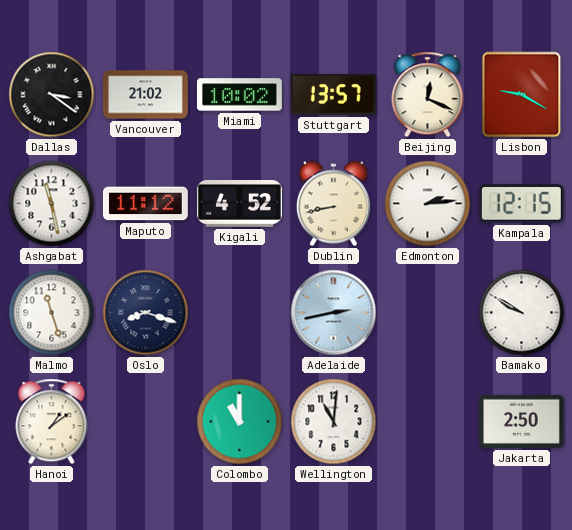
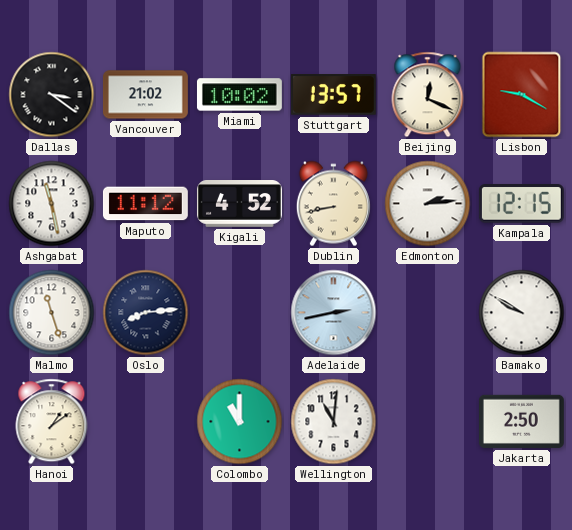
Oslo: 8:18 -> 8:14 (146, 313)
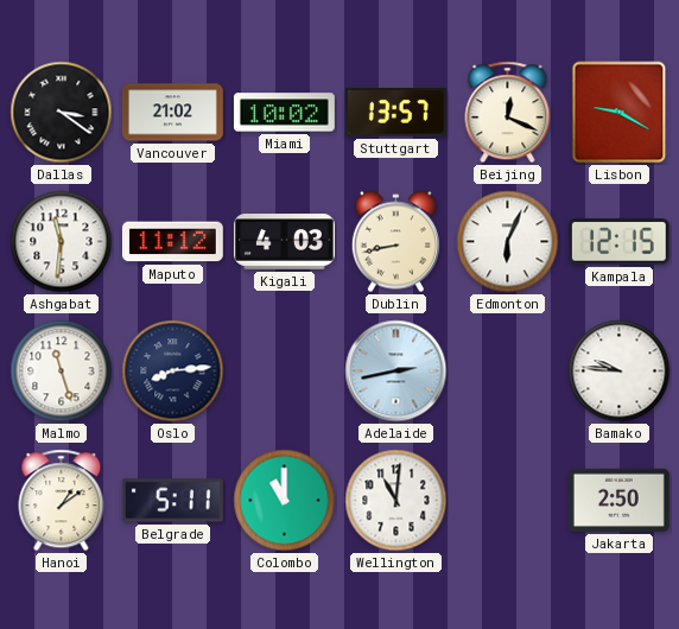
Ashgabat: 11:28 -> 11:31 (62, 242)
Kigali: 4:52 -> 4:03 (284, 242)
Edmonton: 2:14 -> 6:04 (508, 242)
Bamako: 9:50 -> 9:46 (620, 371)
Belgrade: none -> 5:11 (172, 501)
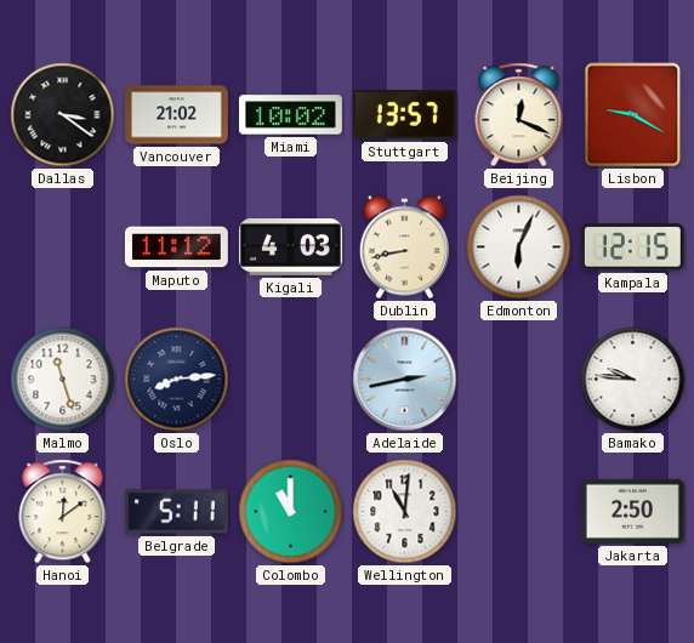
Ashgabat: 11:31 -> none (62, 242)
Hanoi: 1:09 -> 12:09 (63, 512)
